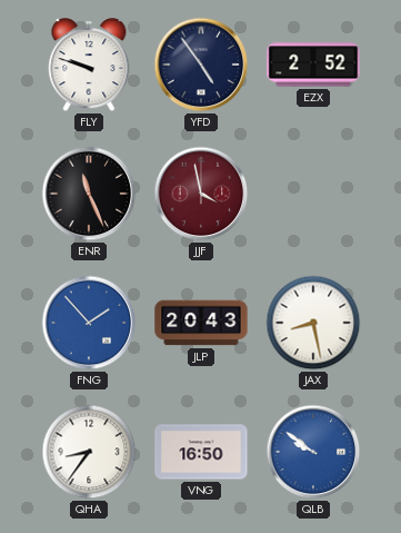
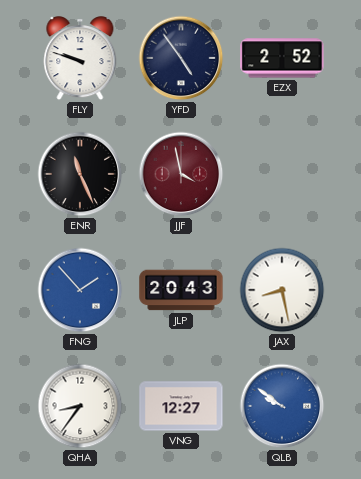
VNG: 16:50 -> 12:27 (181, 406)
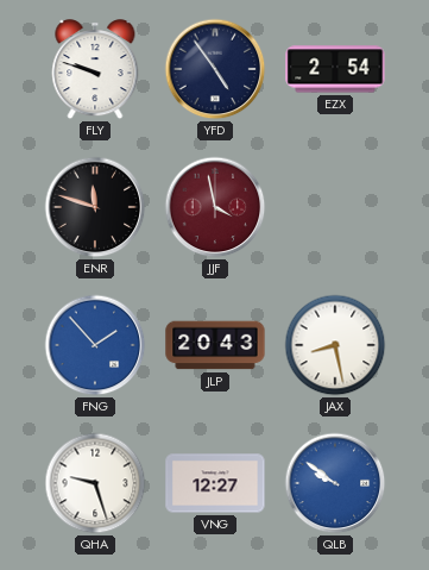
EZX: 2:52 -> 2:54 (335, 69)
ENR: 11:26 -> 11:48 (95, 207)
QHA: 8:36 -> 9:27 (95, 483)
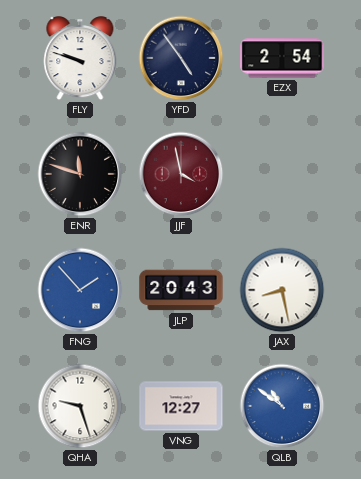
QLB: 9:51 -> 10:51 (282, 406)
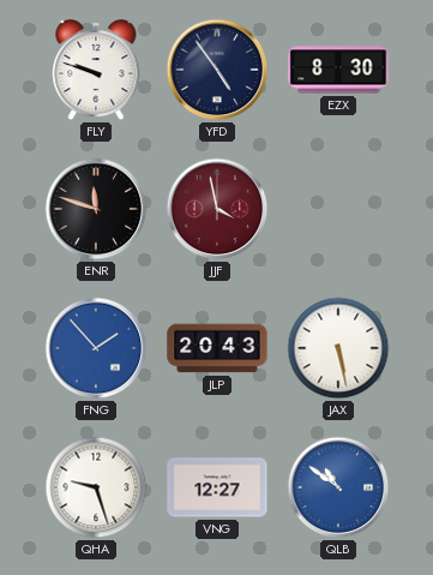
EZX: 2:54 -> 8:30 (338, 70)
JAX: 8:28 -> 5:28 (338, 348)
